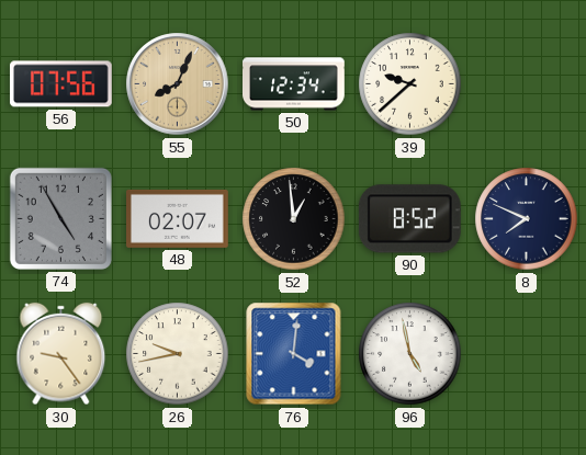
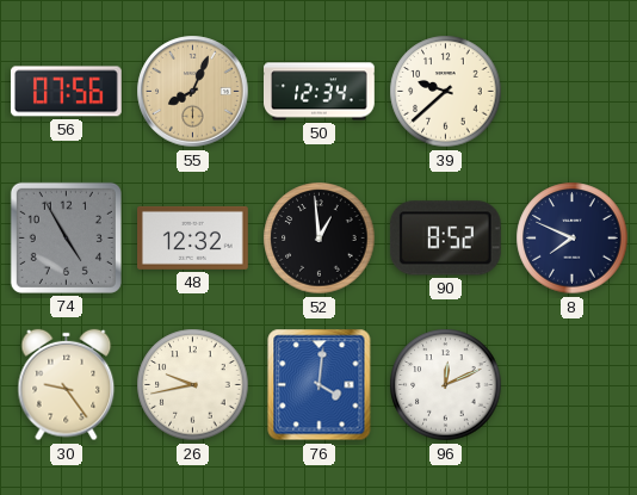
48: 02:07 -> 12:32 (193, 237)
96: 4:58 -> 12:11 (446, 385)
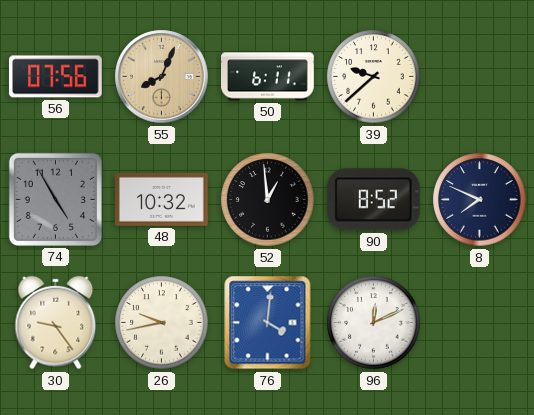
50: 12:34 -> 6:11 (268, 77)
48: 12:32 -> 10:32 (162, 199)
